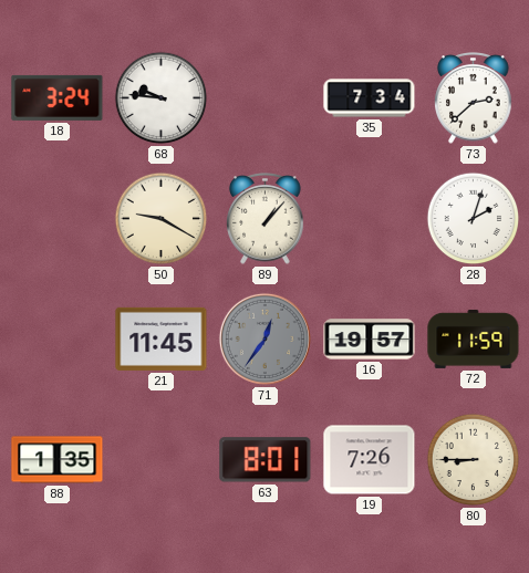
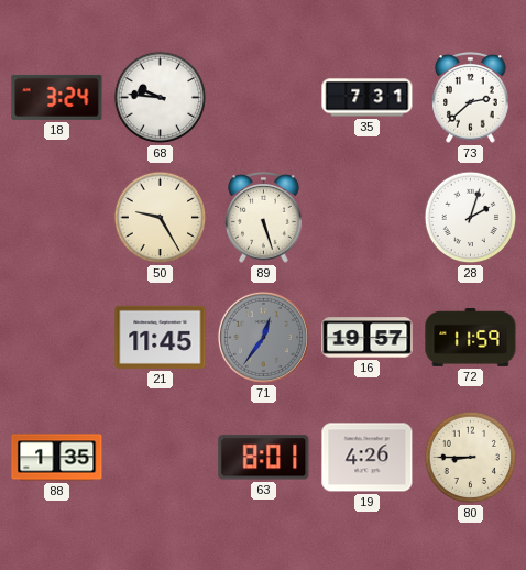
35: 7:34 -> 7:31 (368, 98)
50: 9:20 -> 9:25 (161, 218)
89: 1:07 -> 5:27 (264, 218)
19: 7:26 -> 4:26 (368, 458)
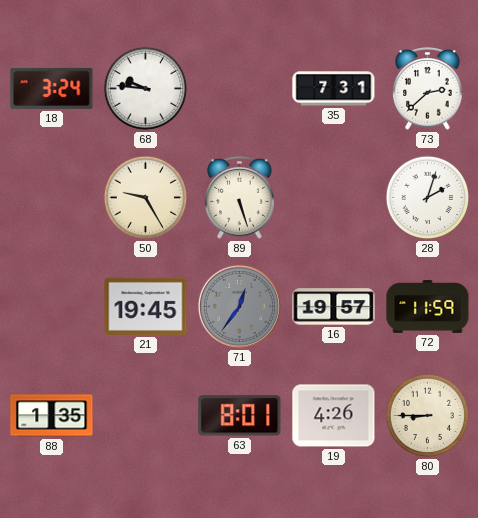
21: 11:45 -> 19:45 (146, 306)
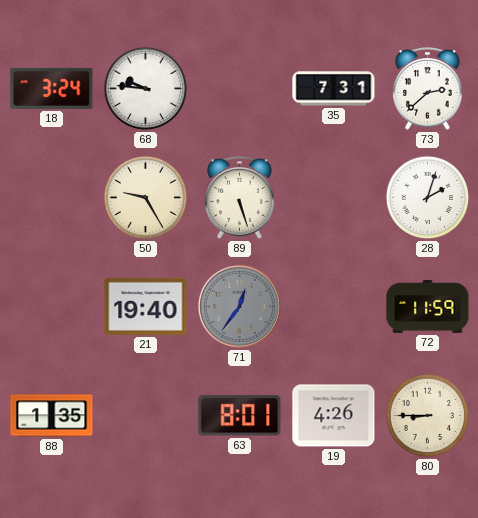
21: 19:45 -> 19:40 (146, 306)
16: 19:57 -> none (334, 307)
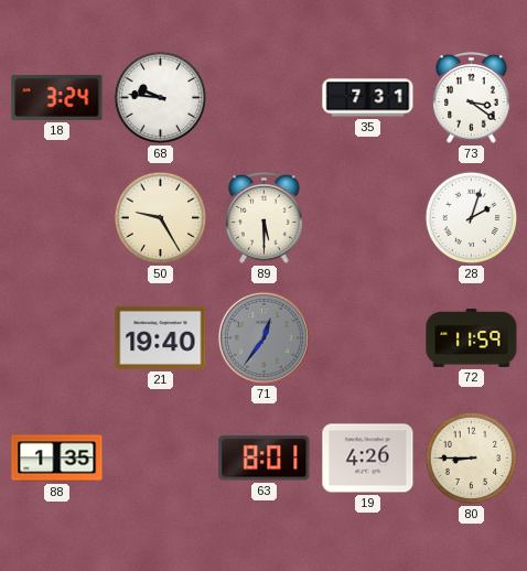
73: 2:38 -> 3:21 (472, 98)
89: 5:27 -> 5:30 (265, 218)
